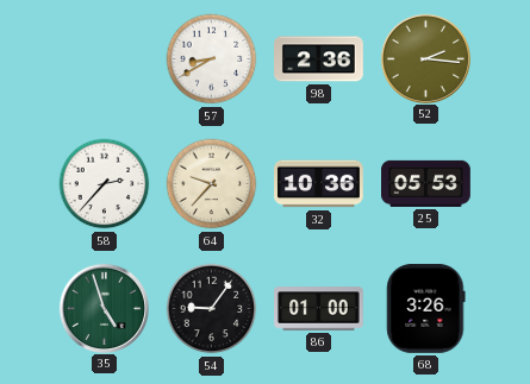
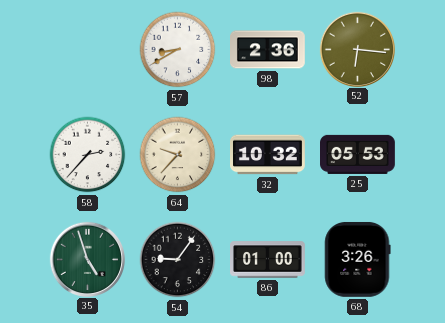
52: 2:16 -> 6:16 (357, 49)
32: 10:36 -> 10:32 (268, 155)
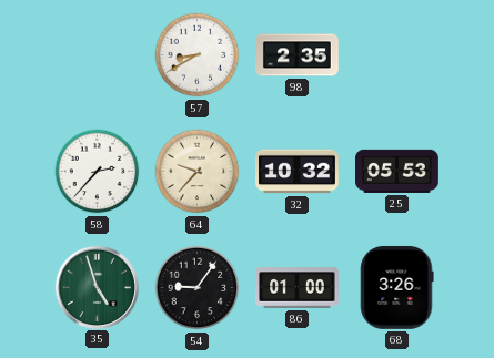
98: 2:36 -> 2:35 (298, 55)
52: 6:16 -> none (357, 49)
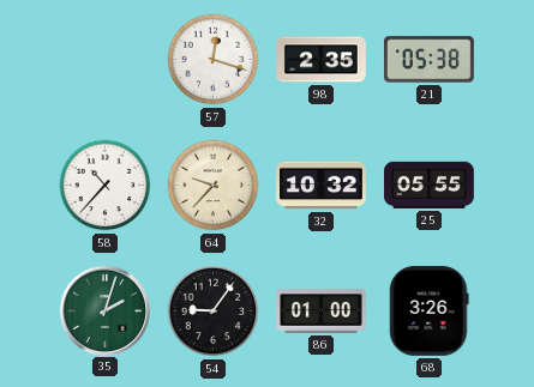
57: 8:40 -> 12:18 (214, 60)
21: none -> 05:38 (430, 60)
58: 2:37 -> 10:37 (106, 186)
25: 05:53 -> 05:55 (430, 185)
35: 4:57 -> 2:03 (104, 310)
